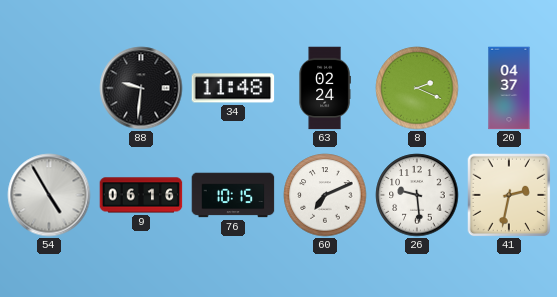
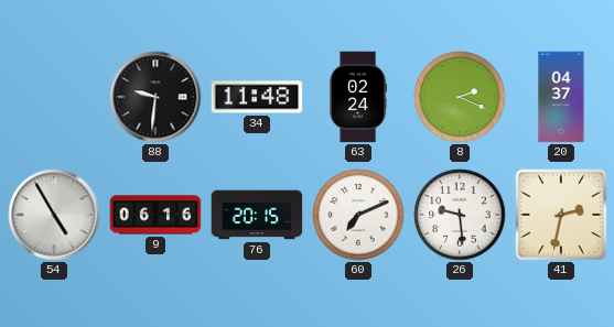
76: 10:15 -> 20:15 (257, 215)
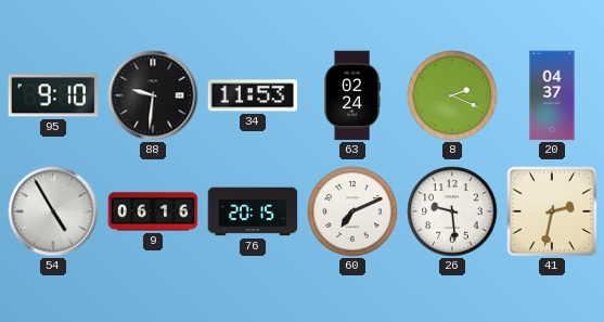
95: none -> 9:10 (53, 95)
34: 11:48 -> 11:53 (253, 95)
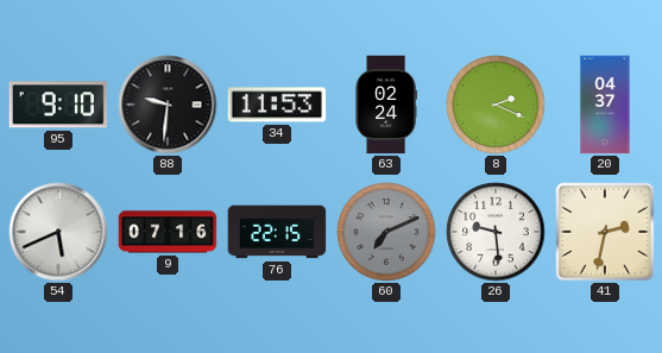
54: 4:55 -> 5:41 (58, 232)
9: 06:16 -> 07:16 (168, 232)
76: 20:15 -> 22:15 (277, 232)
60 dial: white -> grey (386, 232)
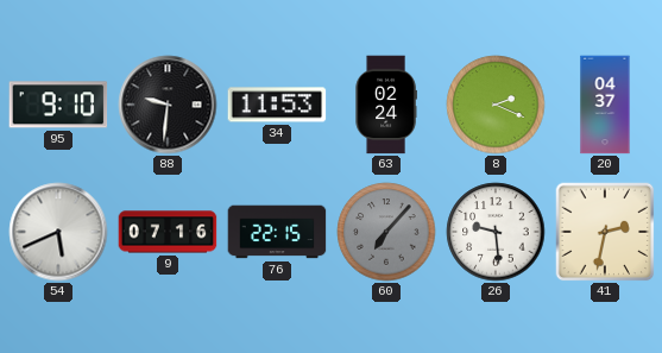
60: 7:11 -> 7:07 (386, 232)
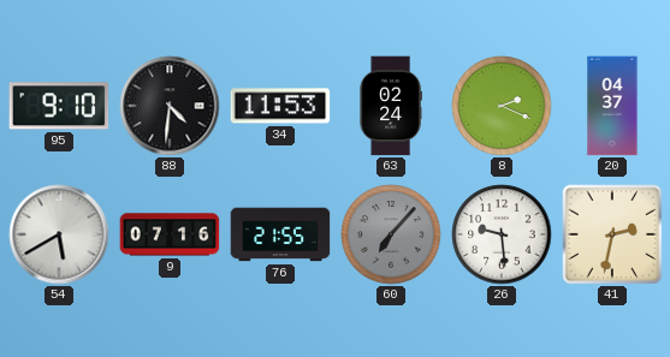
88: 9:31 -> 4:31 (170, 106)
54: 5:41 -> 5:40 (59, 234)
76: 22:15 -> 21:55 (280, 234)
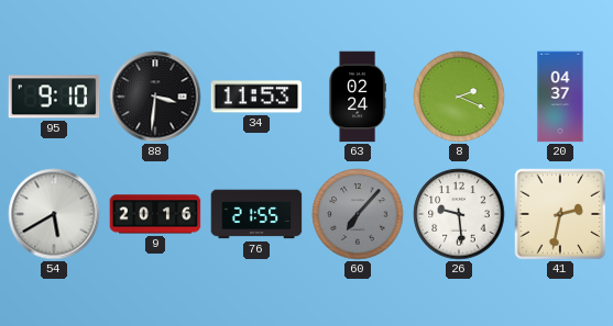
88: 4:31 -> 3:31 (155, 97)
9: 07:16 -> 20:16 (155, 214)
